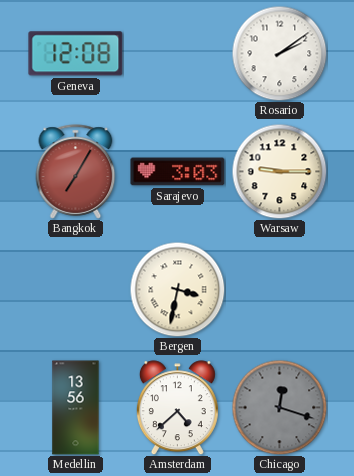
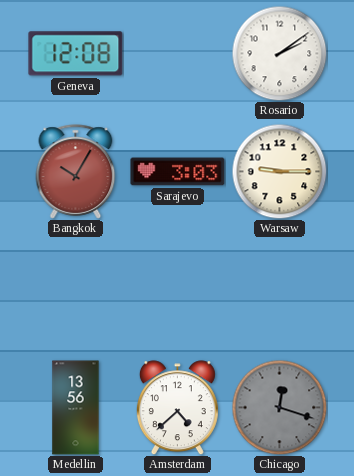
Bangkok: 7:05 -> 10:05 (76, 172)
Bergen: 3:32 -> none (177, 289)
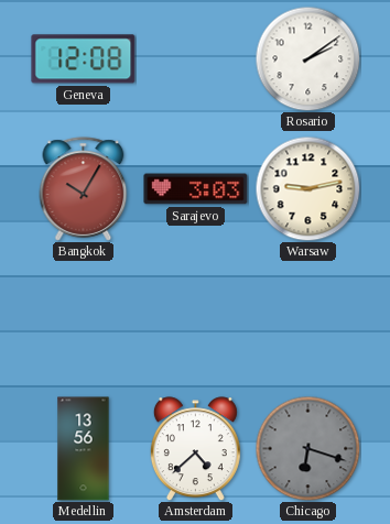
Warsaw: 9:15 -> 9:13 (307, 188)
Chicago: 12:18 -> 6:18 (307, 448)
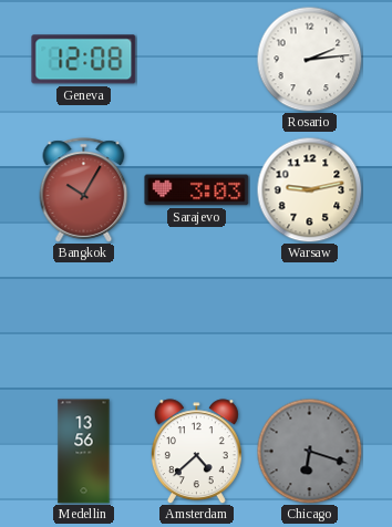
Rosario: 2:09 -> 2:14 (309, 59)
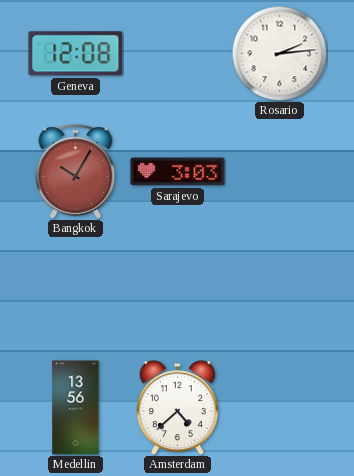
Warsaw: 9:13 -> none (309, 189)
Chicago: 6:18 -> none (309, 451)
